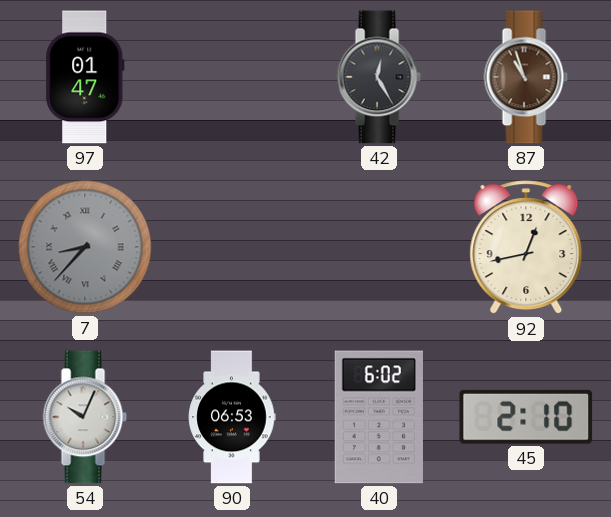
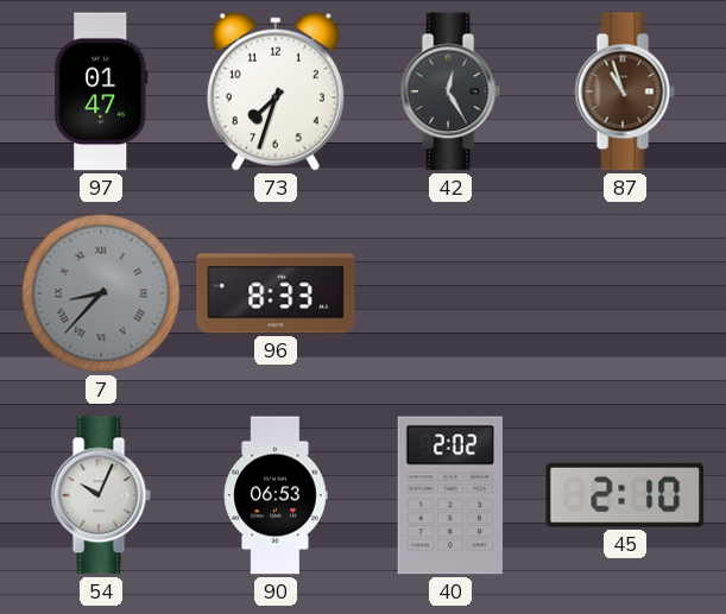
73: none -> 7:33 (276, 91)
96: none -> 8:33 (276, 293)
92: 12:43 -> none (526, 248)
40: 6:02 -> 2:02 (450, 495)
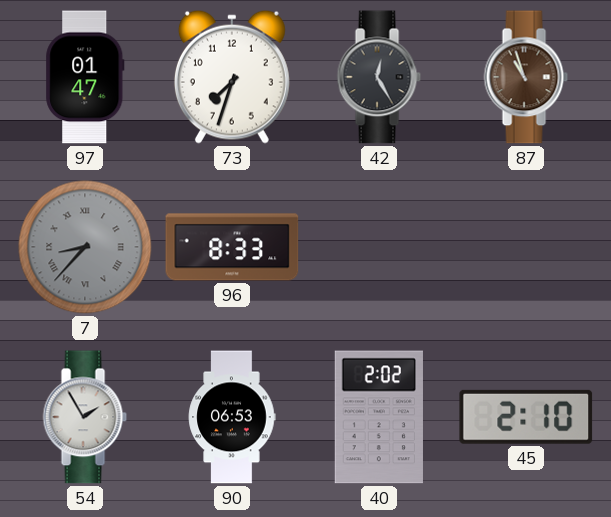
54: 10:04 -> 1:55 (85, 417)
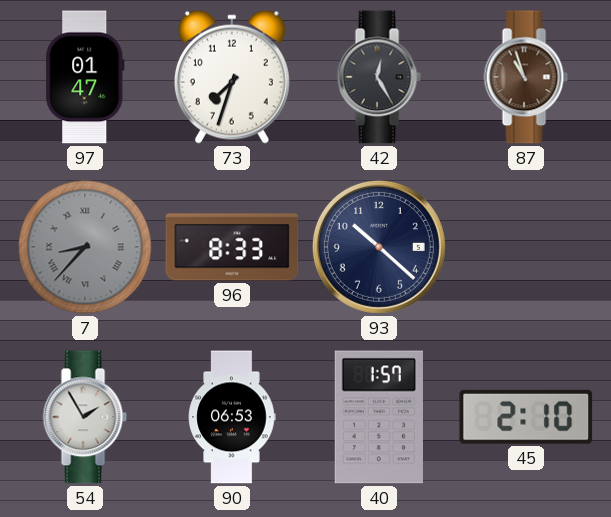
93: none -> 10:22 (379, 247)
40: 2:02 -> 1:57 (379, 417)
